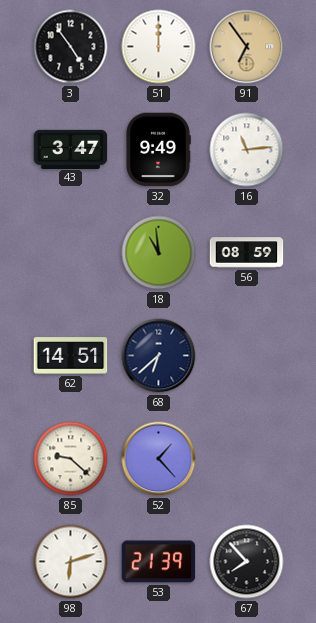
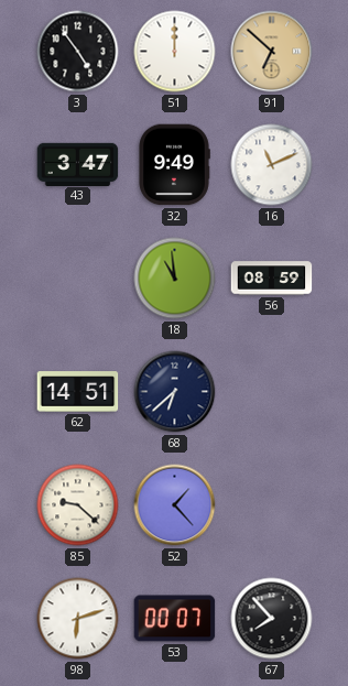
91: 6:54 -> 6:52 (272, 52)
16: 11:14 -> 11:11 (272, 165)
53: 21:39 -> 00:07 (175, 619)
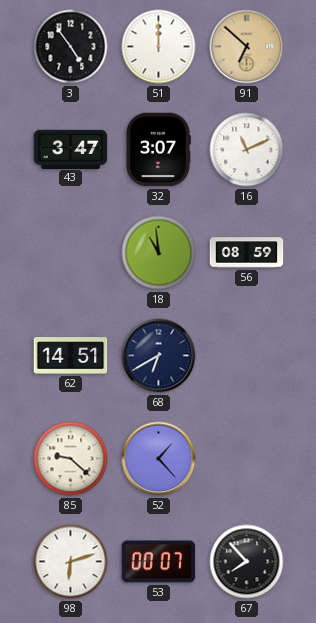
32: 9:49 -> 3:07 (158, 150)
68: 6:38 -> 6:40 (159, 356)
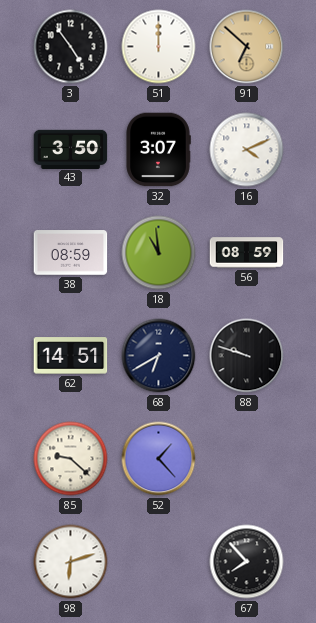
43: 3:47 -> 3:50 (71, 149)
16: 11:11 -> 4:11 (247, 150)
38: none -> 08:59 (71, 253)
88: none -> 9:48 (247, 356)
53: 00:07 -> none (159, 562)
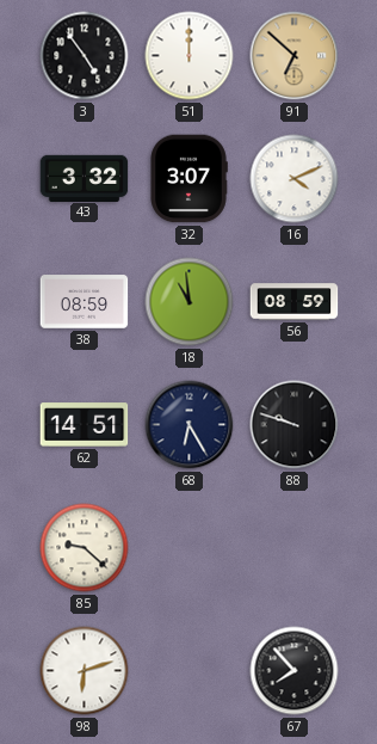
43: 3:50 -> 3:32 (85, 178)
68: 6:40 -> 6:25 (190, 425)
52: 1:23 -> none (159, 459)
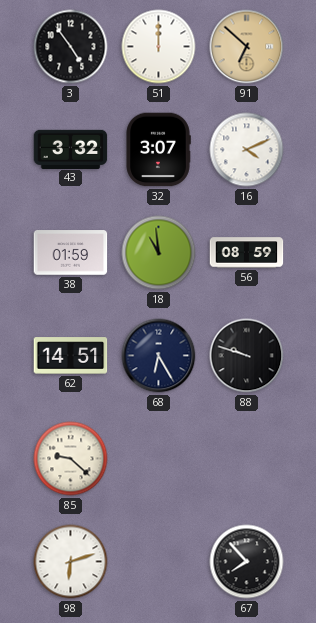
38: 08:59 -> 01:59 (71, 253)
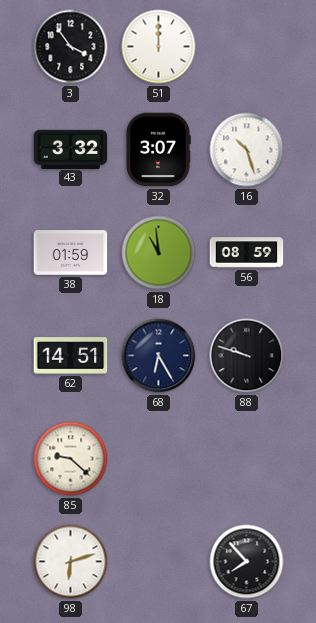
3: 4:54 -> 3:54 (71, 47)
91: 6:52 -> none (247, 47)
16: 4:11 -> 10:27 (247, 150)
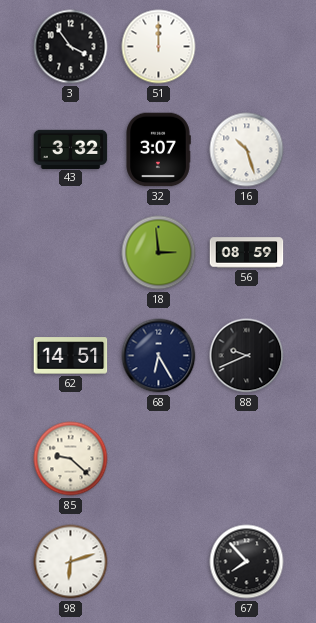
38: 01:59 -> none (71, 253)
18: 10:59 -> 2:59 (159, 253)
88: 9:48 -> 9:41 (247, 356)
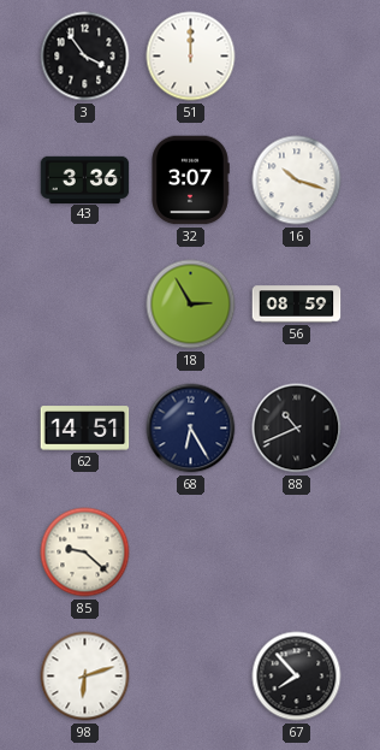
43: 3:32 -> 3:36 (85, 179)
16: 10:27 -> 10:18 (297, 181)
18: 2:59 -> 2:55 (191, 305)
88: 9:41 -> 10:41 (297, 429)
